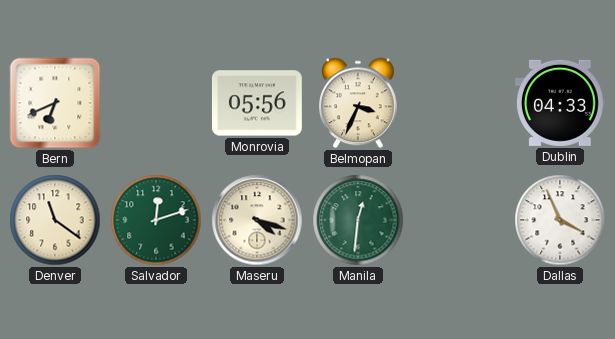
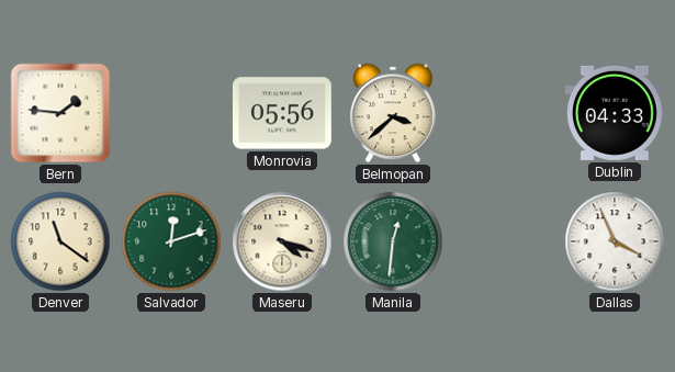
Bern: 6:41 -> 1:46 (60, 113)
Belmopan: 3:34 -> 3:38 (394, 113)
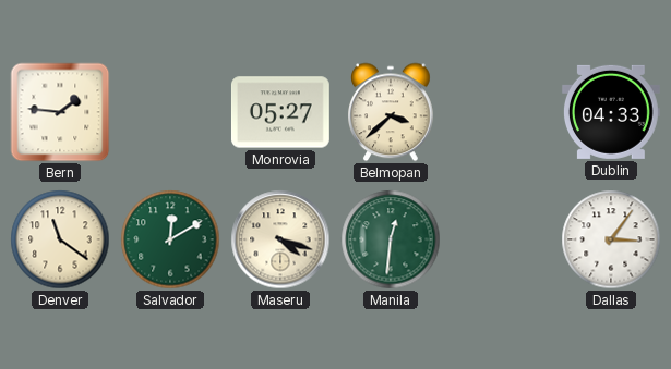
Monrovia: 05:56 -> 05:27 (280, 112)
Salvador: 12:12 -> 12:10 (170, 239)
Dallas: 3:56 -> 3:06 (611, 239)
